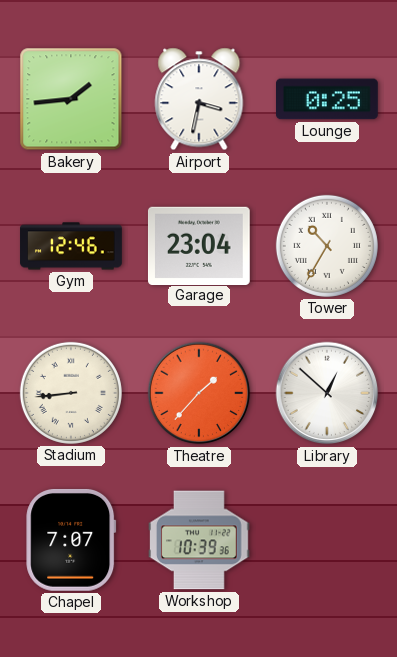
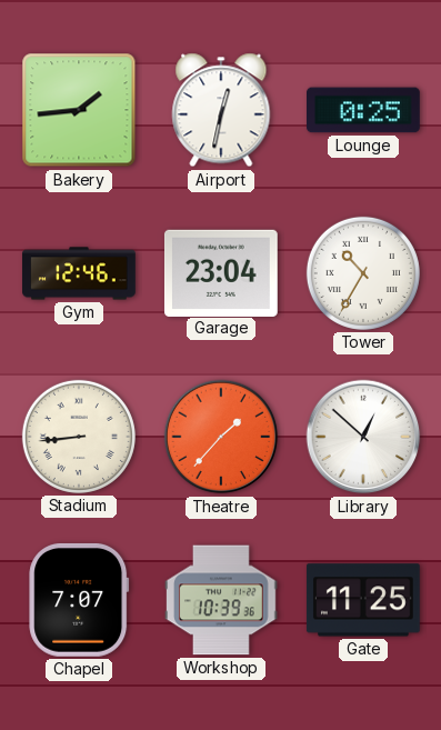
Airport: 3:32 -> 12:32 (221, 110)
Gate: none -> 11:25 (363, 600)
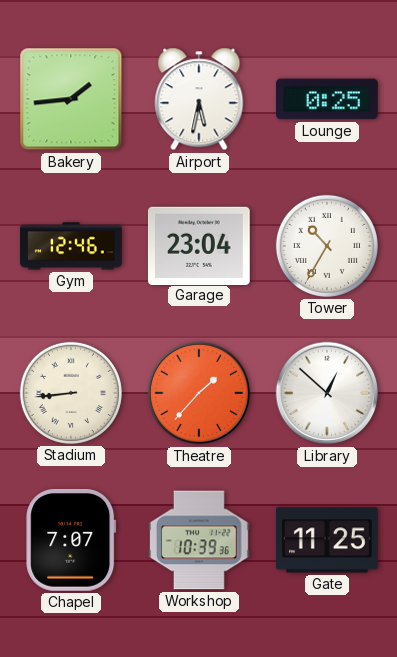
Airport: 12:32 -> 5:32 (199, 99)
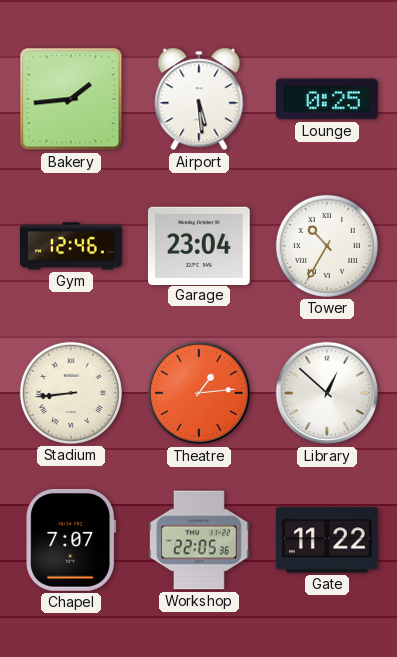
Airport: 5:32 -> 5:29 (199, 99)
Theatre: 1:37 -> 1:14 (199, 393)
Workshop: 10:39 -> 22:05 (200, 540)
Gate: 11:25 -> 11:22 (327, 540)
